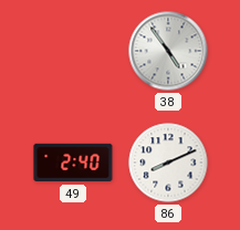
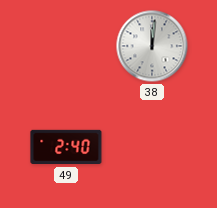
38: 4:54 -> 12:01 (152, 46)
86: 8:11 -> none (168, 163)
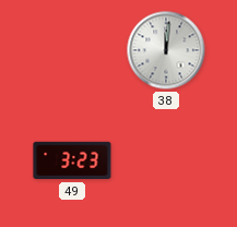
49: 2:40 -> 3:23 (72, 160)
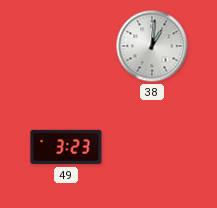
38: 12:01 -> 1:01 (152, 46)
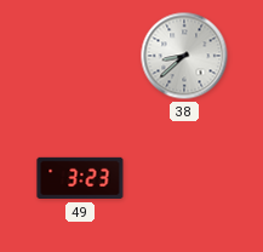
38: 1:01 -> 8:38 (184, 56)
